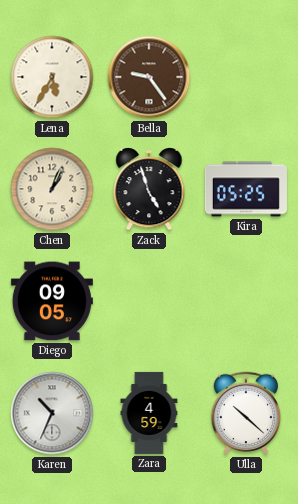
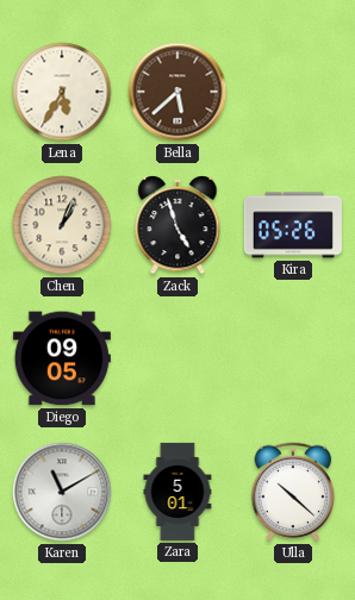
Bella: 9:24 -> 5:38 (177, 92)
Kira: 05:25 -> 05:26 (293, 225)
Karen: 10:34 -> 11:10 (62, 492)
Zara: 4:59 -> 5:01 (177, 492)
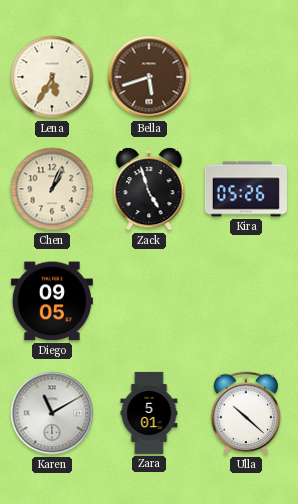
Bella: 5:38 -> 5:42 (149, 77)
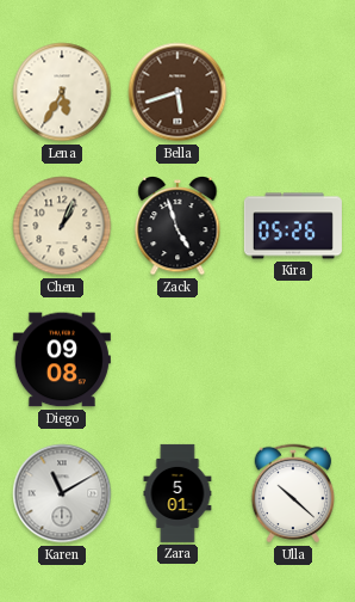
Diego: 09:05 -> 09:08 (62, 360)
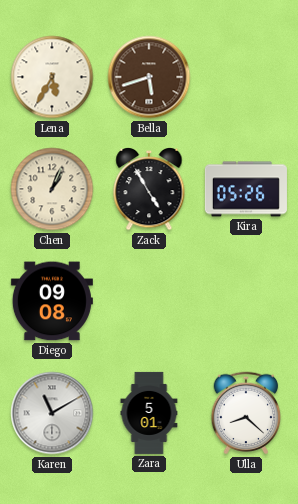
Zack: 4:57 -> 4:55 (149, 190)
Ulla: 10:22 -> 8:22 (246, 413)
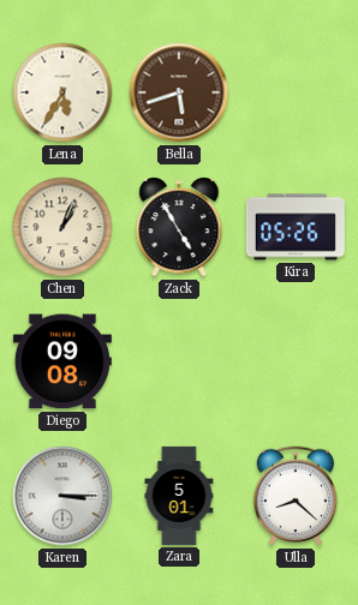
Karen: 11:10 -> 3:15 (62, 496)
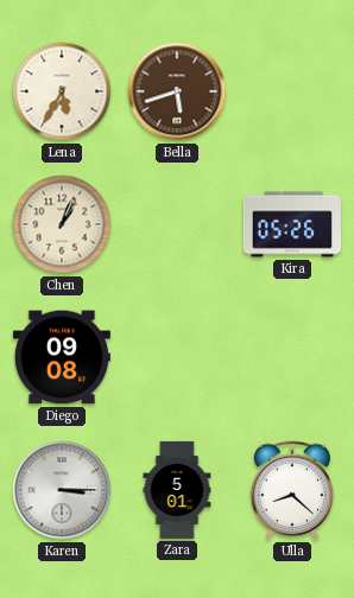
Zack: 4:55 -> none (179, 228)
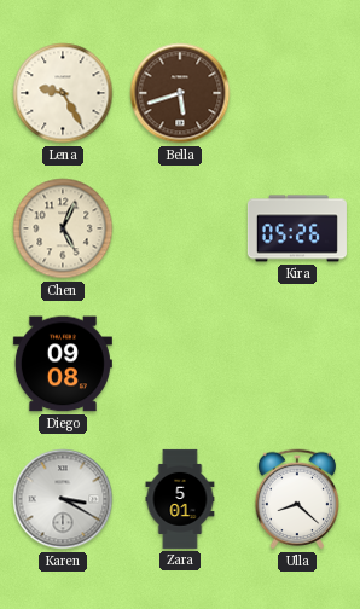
Lena: 5:35 -> 9:25 (63, 93)
Chen: 1:04 -> 5:04 (63, 228)
Karen: 3:15 -> 3:20 (63, 499)
